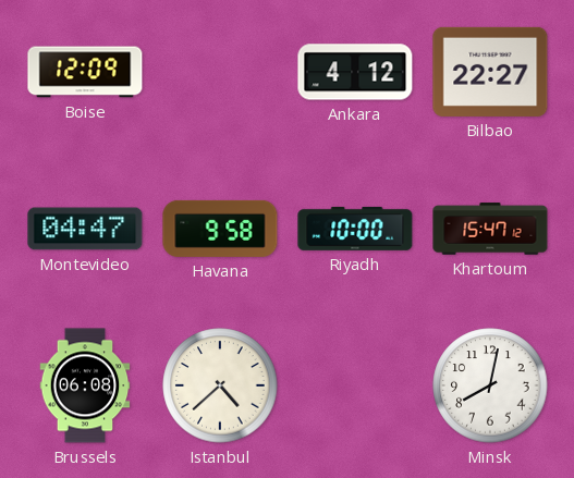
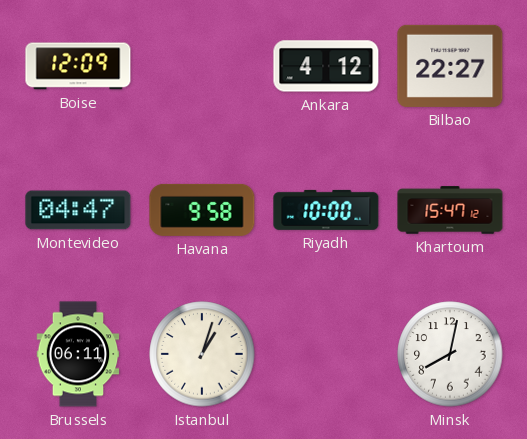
Brussels: 06:08 -> 06:11 (78, 354)
Istanbul: 4:38 -> 1:03 (202, 354)
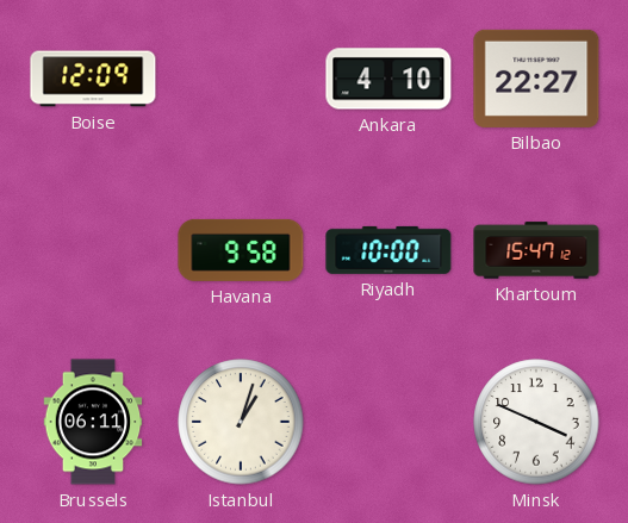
Ankara: 4:12 -> 4:10 (388, 79)
Montevideo: 04:47 -> none (78, 210)
Minsk: 8:02 -> 3:49 (536, 422)
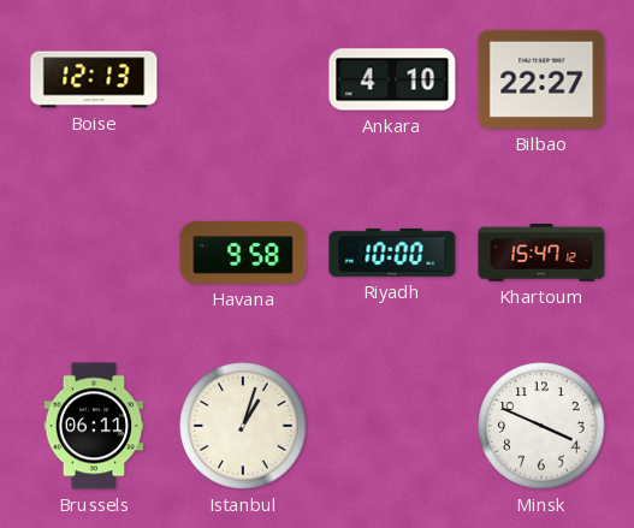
Boise: 12:09 -> 12:13 (94, 79)
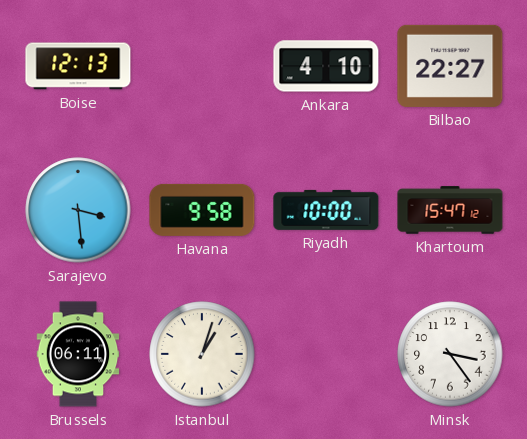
Sarajevo: none -> 3:29 (78, 210)
Minsk: 3:49 -> 3:24 (450, 354)
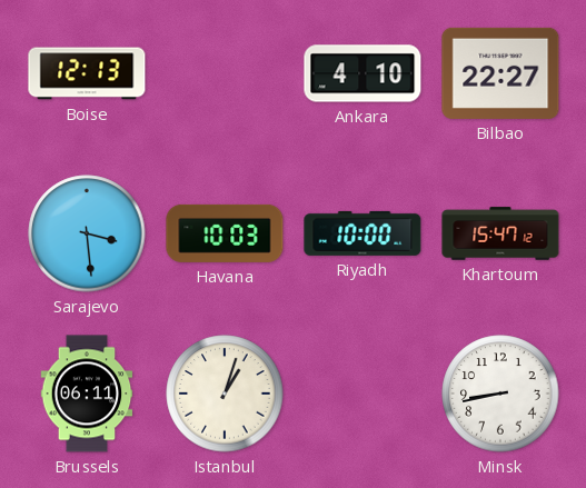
Havana: 9:58 -> 10:03 (225, 233)
Minsk: 3:24 -> 8:43 (500, 394)
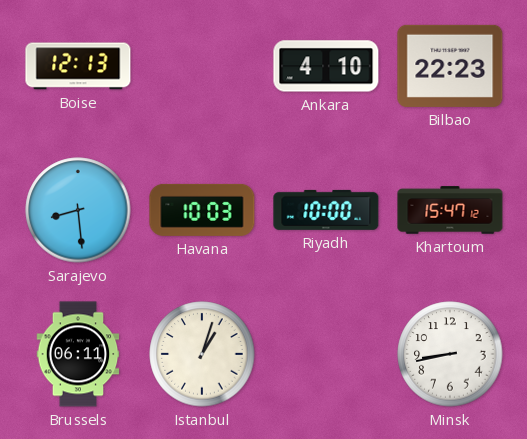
Bilbao: 22:27 -> 22:23 (450, 66)
Sarajevo: 3:29 -> 8:29 (78, 210)
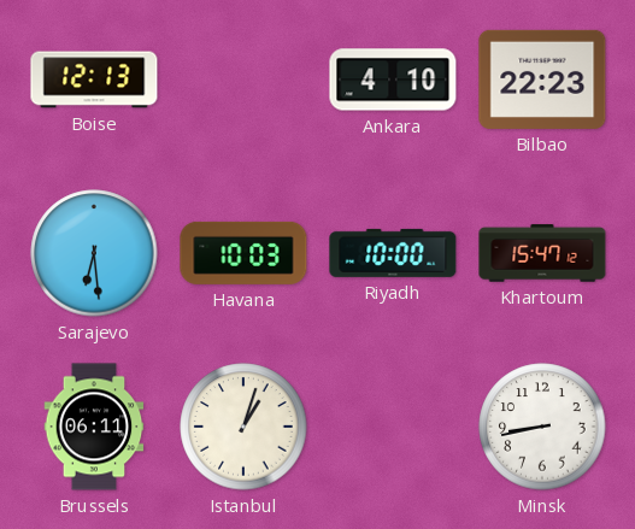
Sarajevo: 8:29 -> 6:29 (94, 253)
